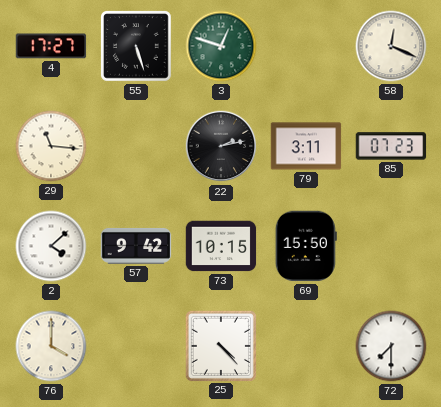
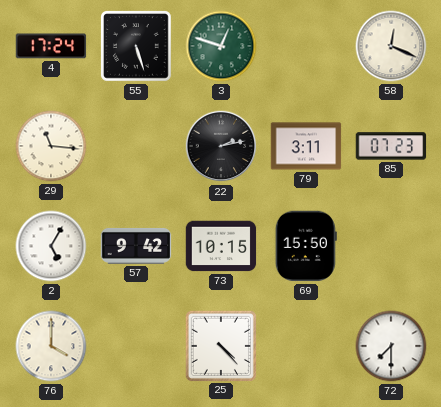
4: 17:27 -> 17:24 (51, 46)
2: 4:08 -> 5:05 (51, 246)
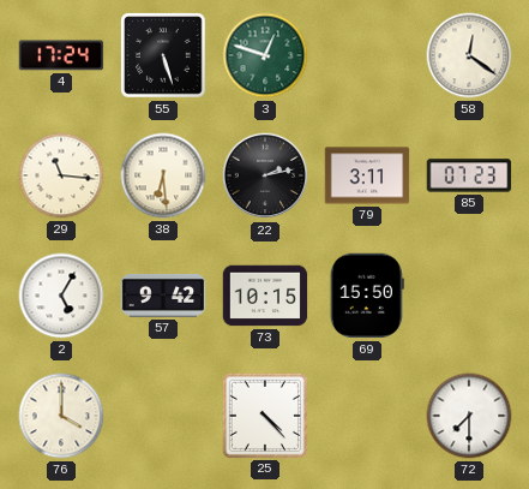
58: 12:19 -> 12:21 (469, 55)
38: none -> 6:29 (163, 175)
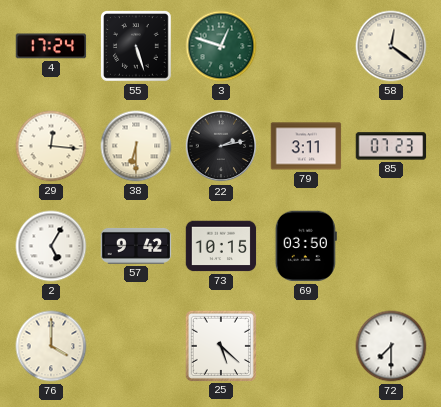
29: 11:16 -> 12:16 (51, 146)
38: 6:29 -> 6:30 (136, 146)
69: 15:50 -> 03:50 (306, 246)
25: 4:23 -> 5:22 (220, 345)
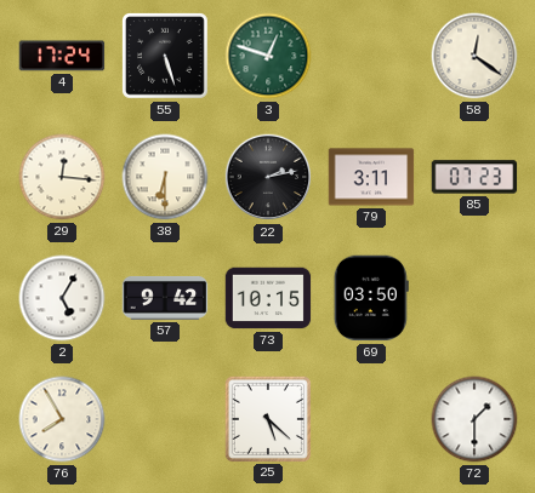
76: 4:00 -> 7:55 (62, 419)
72: 7:30 -> 1:30 (474, 419)
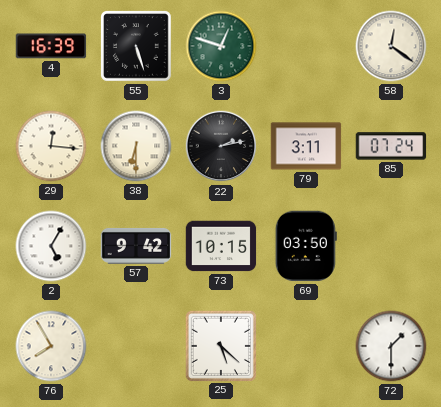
4: 17:24 -> 16:39 (51, 46)
85: 07:23 -> 07:24 (391, 146)
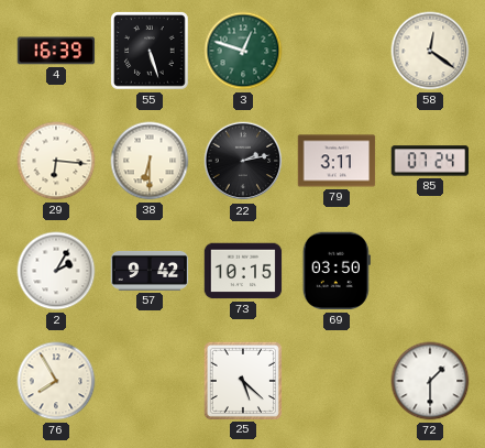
29: 12:16 -> 6:16 (56, 161)
2: 5:05 -> 2:05 (56, 271)
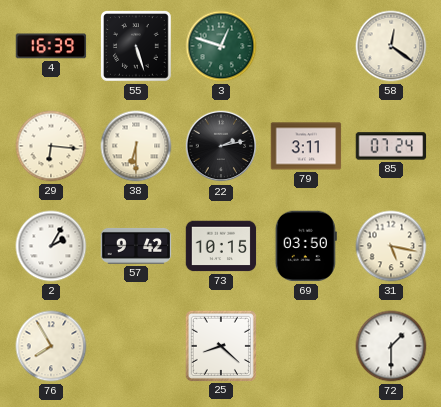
31: none -> 5:17 (391, 246)
25: 5:22 -> 8:22 (220, 345)
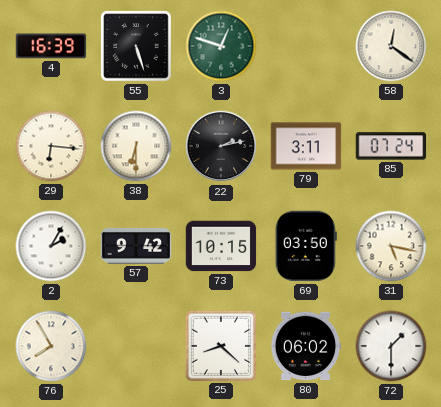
80: none -> 06:02 (306, 346)
